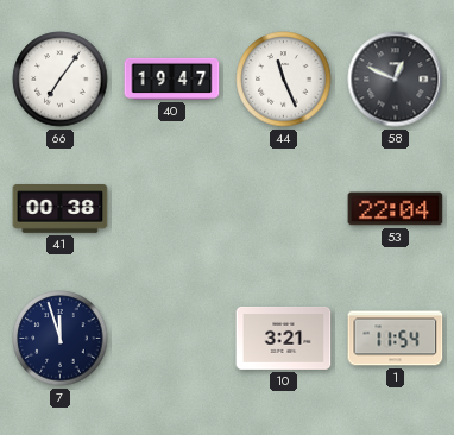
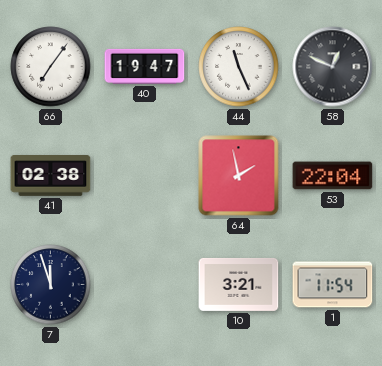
41: 00:38 -> 02:38 (51, 176)
64: none -> 1:58 (239, 176)
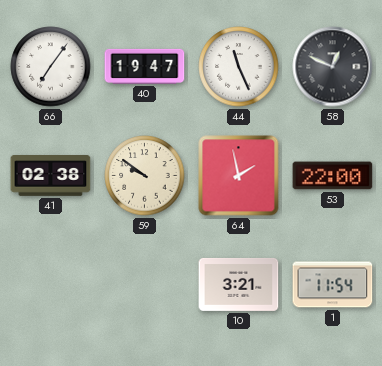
59: none -> 9:51 (145, 176)
53: 22:04 -> 22:00 (333, 176)
7: 11:57 -> none (51, 285)
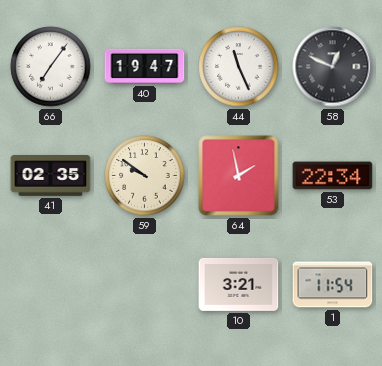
41: 02:38 -> 02:35 (51, 176)
53: 22:00 -> 22:34 (333, 176)
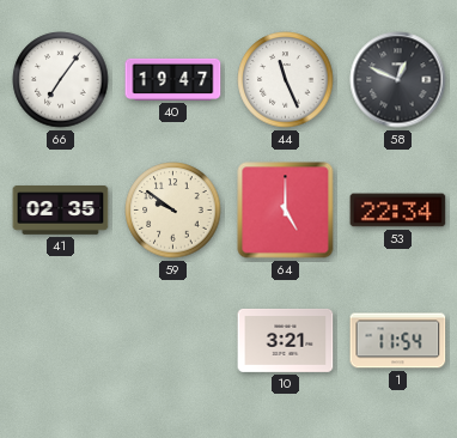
64: 1:58 -> 5:00 (286, 211)
